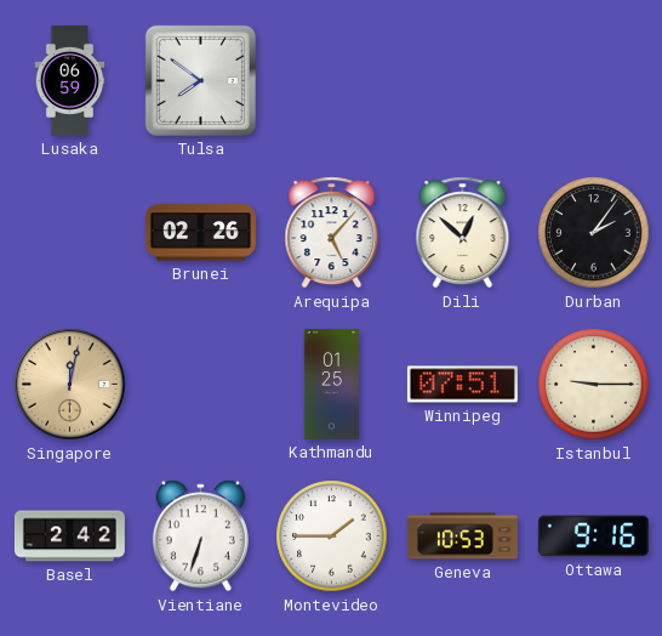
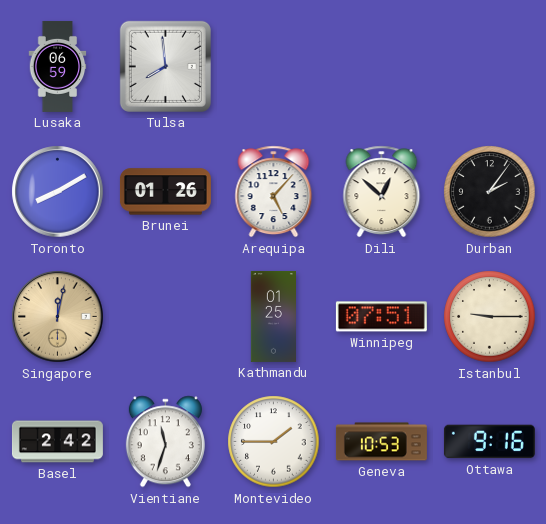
Tulsa: 7:51 -> 7:59 (165, 66)
Toronto: none -> 8:10 (58, 192)
Brunei: 02:26 -> 01:26 (165, 192)
Vientiane: 6:33 -> 11:33 (165, 442)
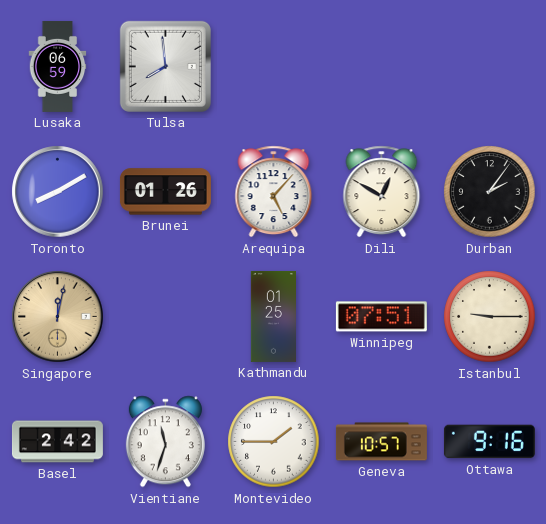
Dili: 12:52 -> 12:50 (382, 192)
Geneva: 10:53 -> 10:57 (381, 442)
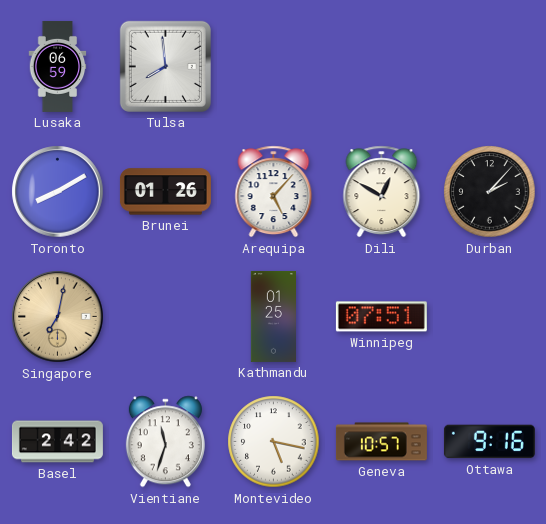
Durban: 2:06 -> 2:07 (490, 192)
Singapore: 12:02 -> 7:02 (58, 317)
Istanbul: 9:15 -> none (490, 317)
Montevideo: 1:45 -> 5:17 (274, 442)
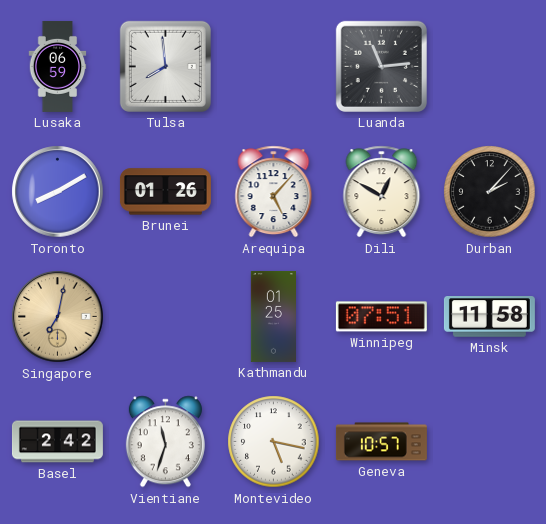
Luanda: none -> 11:14 (381, 66)
Minsk: none -> 11:58 (489, 317)
Ottawa: 9:16 -> none (489, 442)
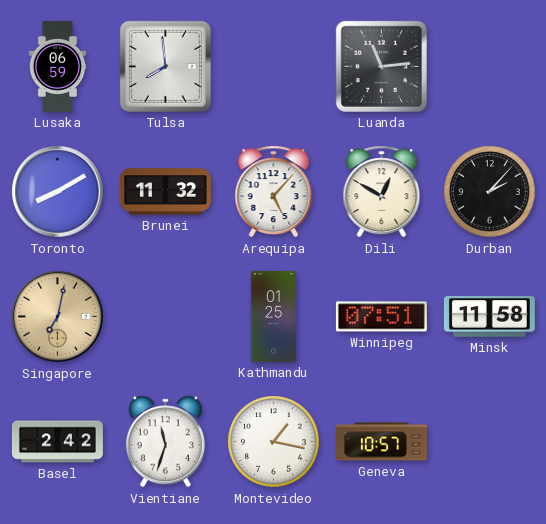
Brunei: 01:26 -> 11:32 (165, 192)
Montevideo: 5:17 -> 1:17 (274, 442)
